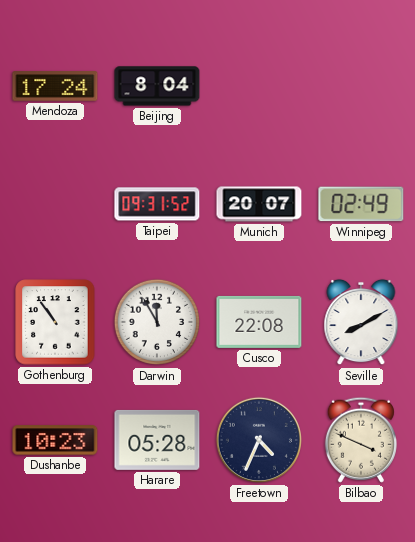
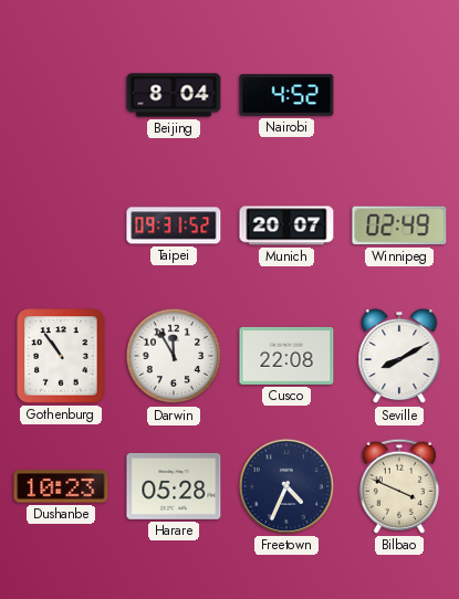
Mendoza: 17:24 -> none (55, 86)
Nairobi: none -> 4:52 (286, 95)
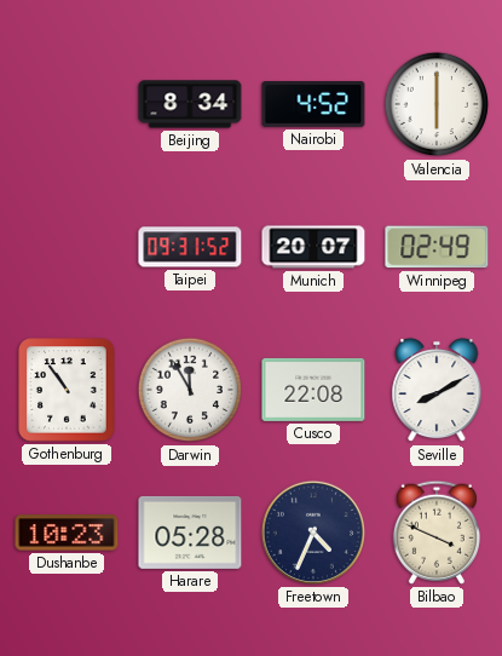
Beijing: 8:04 -> 8:34 (190, 104)
Valencia: none -> 6:00 (437, 104)
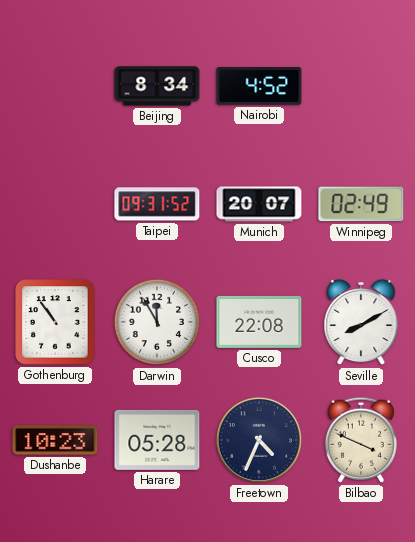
Valencia: 6:00 -> none (437, 104)
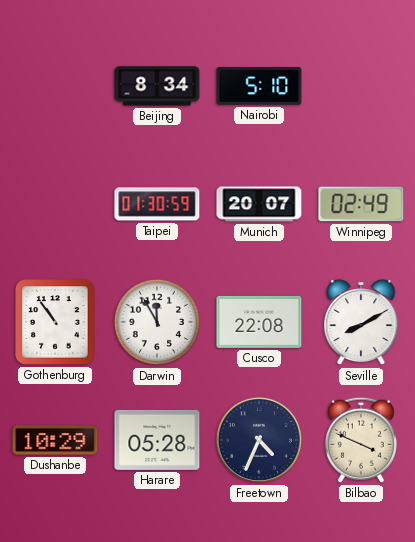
Nairobi: 4:52 -> 5:10 (259, 86)
Taipei: 09:31 -> 01:30 (157, 204)
Dushanbe: 10:23 -> 10:29 (55, 440)
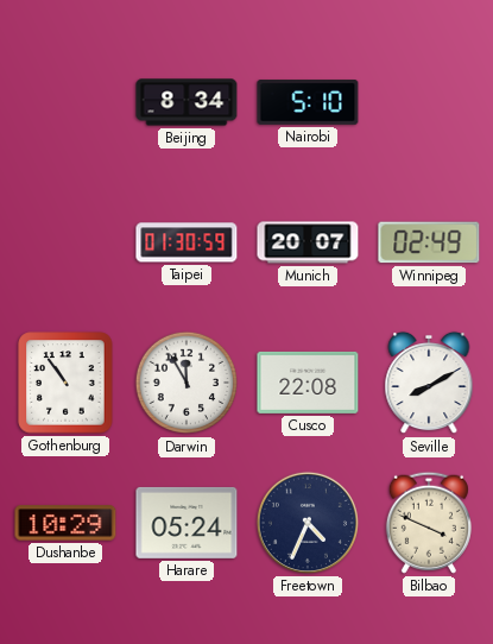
Harare: 05:28 -> 05:24 (187, 523)
